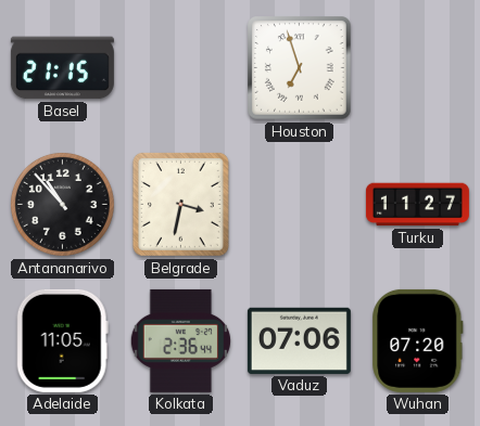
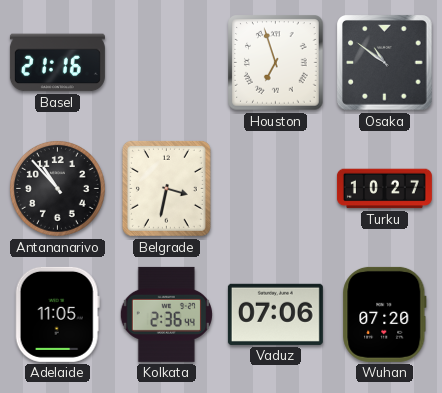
Basel: 21:15 -> 21:16 (57, 63)
Osaka: none -> 10:51 (385, 63)
Turku: 11:27 -> 10:27 (384, 189)
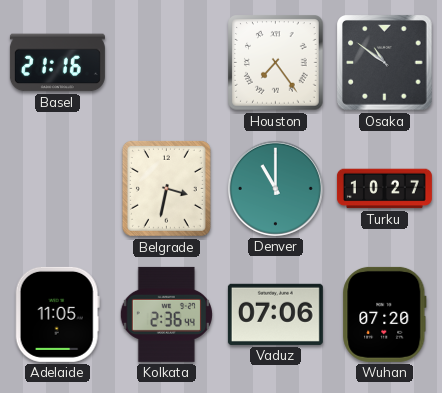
Houston: 6:57 -> 7:24 (276, 63)
Antananarivo: 10:53 -> none (57, 188)
Denver: none -> 11:00 (275, 188)
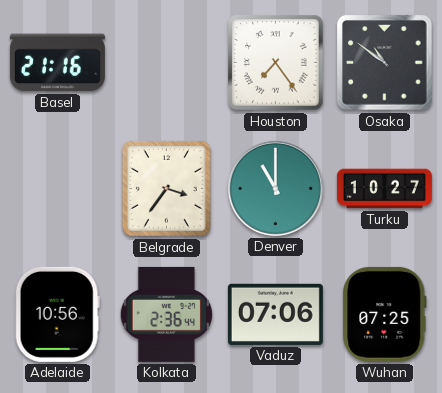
Belgrade: 3:32 -> 3:36 (166, 188)
Adelaide: 11:05 -> 10:56 (57, 314)
Wuhan: 07:20 -> 07:25 (385, 314)
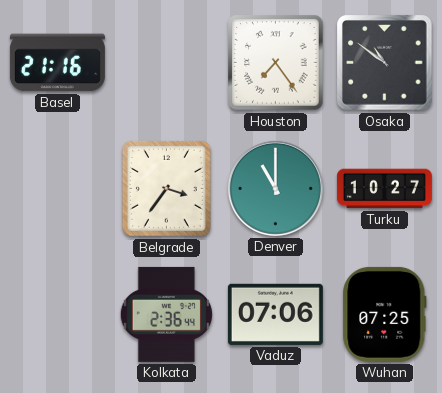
Adelaide: 10:56 -> none (57, 314)
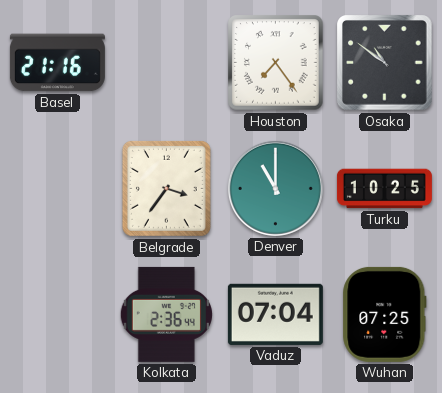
Turku: 10:27 -> 10:25 (384, 189)
Vaduz: 07:06 -> 07:04 (275, 314)
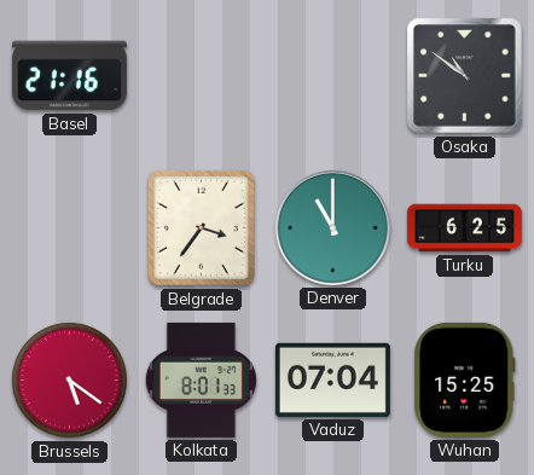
Houston: 7:24 -> none (276, 63)
Turku: 10:25 -> 6:25 (464, 228)
Brussels: none -> 5:21 (69, 380)
Kolkata: 2:36 -> 8:01 (201, 380)
Wuhan: 07:25 -> 15:25 (465, 380)
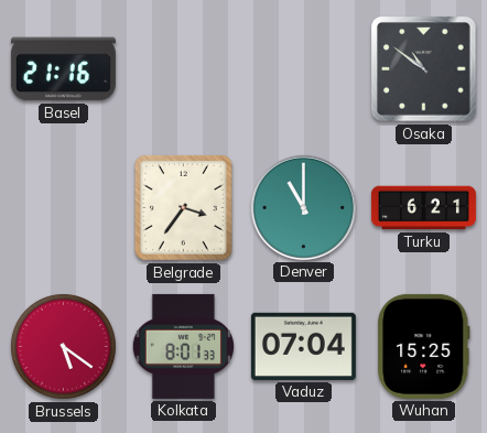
Turku: 6:25 -> 6:21 (423, 208)
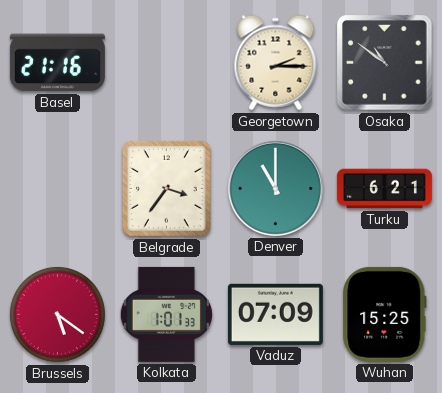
Georgetown: none -> 2:15 (276, 63)
Kolkata: 8:01 -> 1:01 (166, 314)
Vaduz: 07:04 -> 07:09 (275, 314)
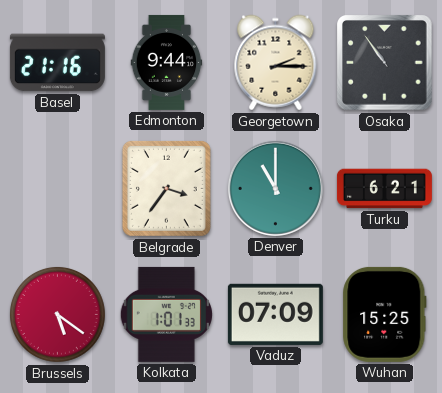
Edmonton: none -> 9:44 (167, 62)
Osaka: 10:51 -> 10:54 (385, 63)
